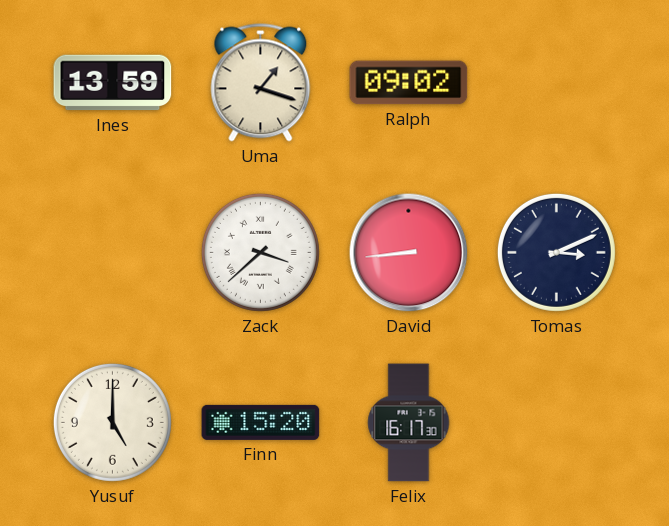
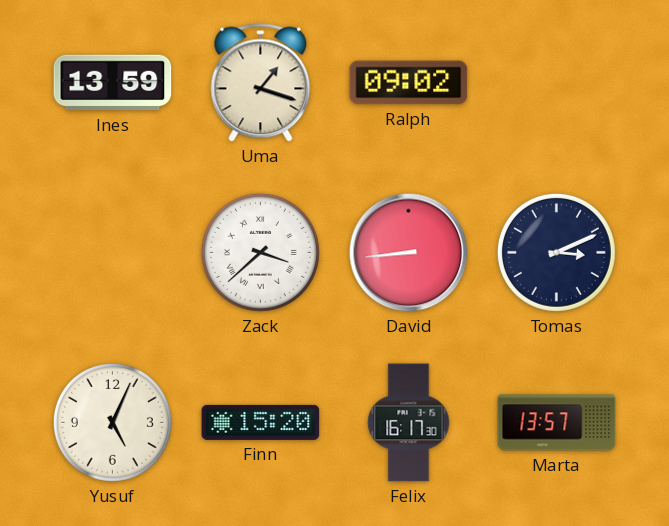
Yusuf: 5:00 -> 5:04 (112, 422)
Marta: none -> 13:57 (557, 423)
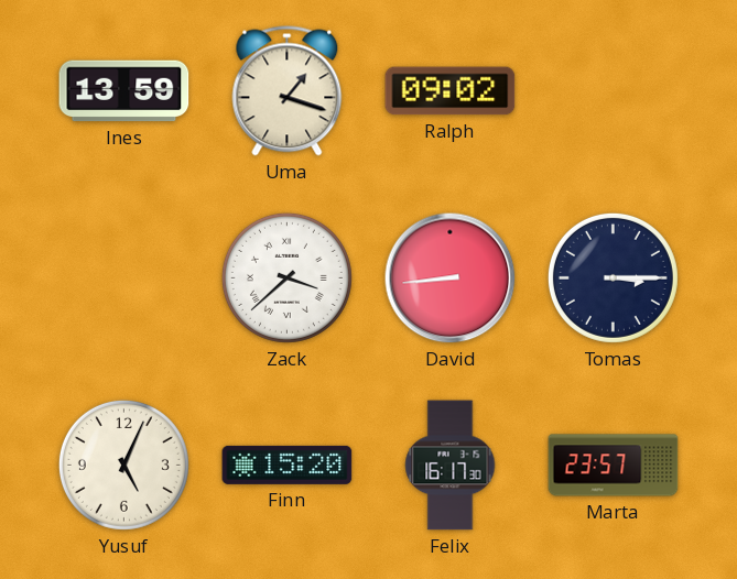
Tomas: 3:11 -> 3:15 (613, 277)
Marta: 13:57 -> 23:57 (614, 466)
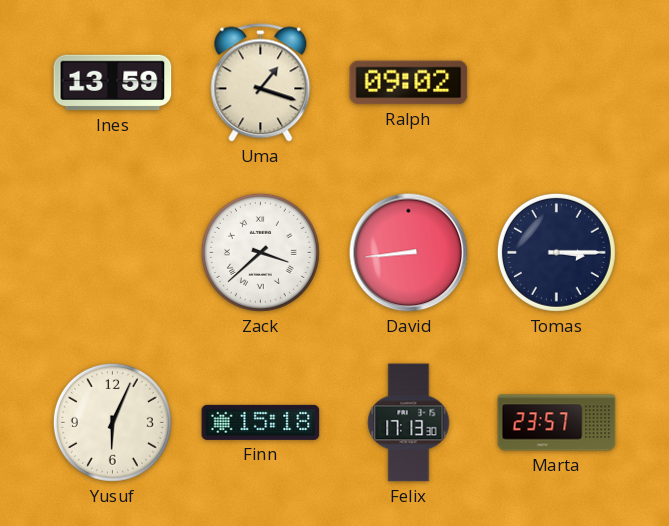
Yusuf: 5:04 -> 6:04 (112, 422)
Finn: 15:20 -> 15:18 (261, 422)
Felix: 16:17 -> 17:13 (409, 423)
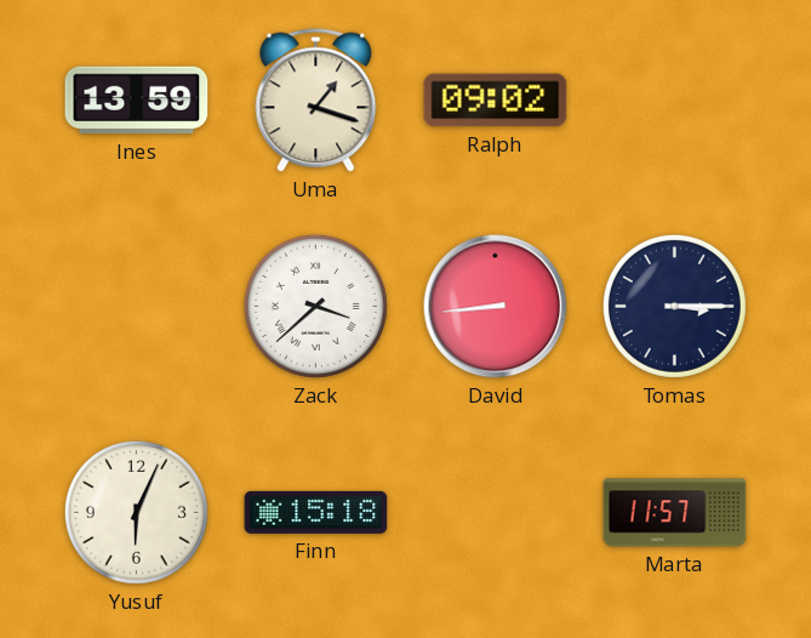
Felix: 17:13 -> none (409, 423)
Marta: 23:57 -> 11:57 (675, 513)
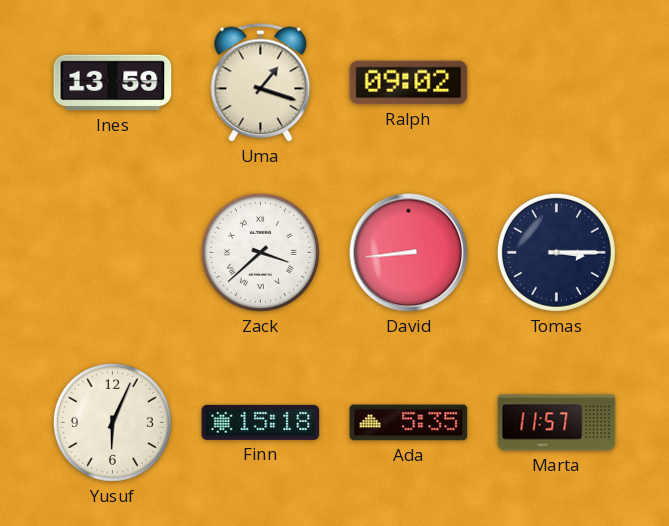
Ada: none -> 5:35 (409, 423)
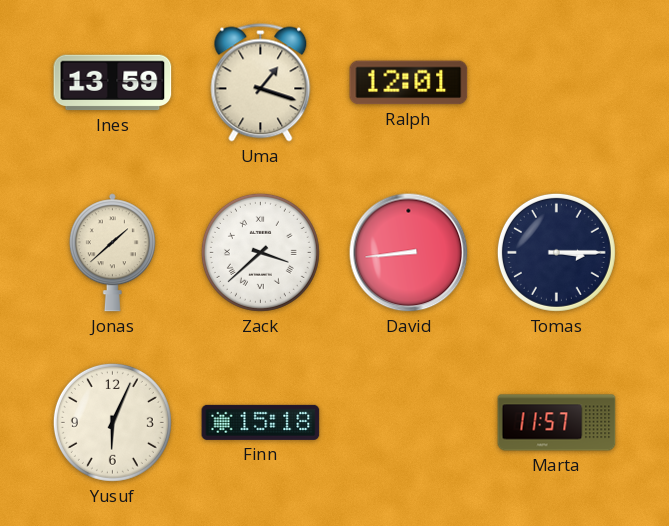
Ralph: 09:02 -> 12:01 (409, 83)
Jonas: none -> 1:38 (112, 253)
Ada: 5:35 -> none (409, 423)
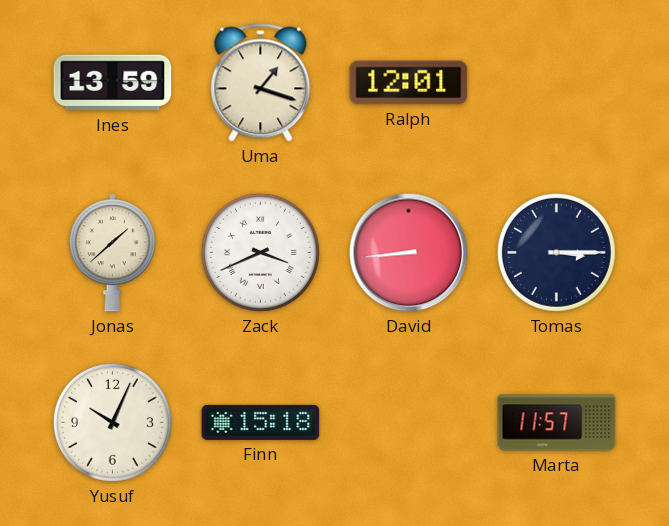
Zack: 3:38 -> 3:41 (260, 252)
Yusuf: 6:04 -> 10:04 (112, 422)
